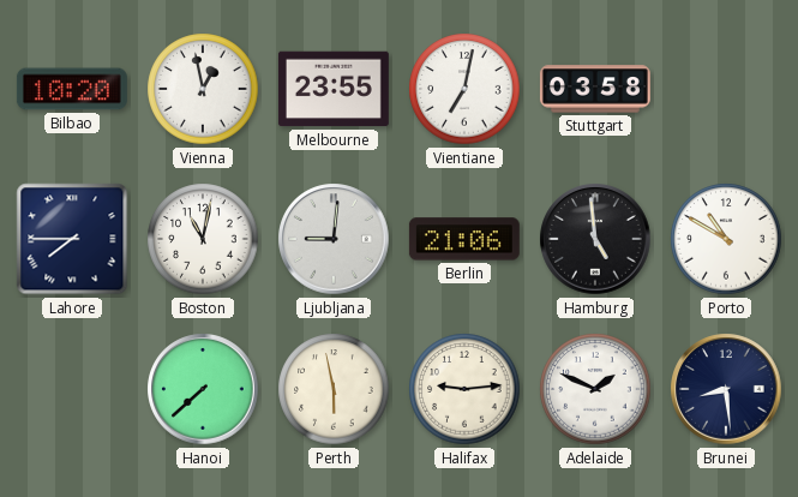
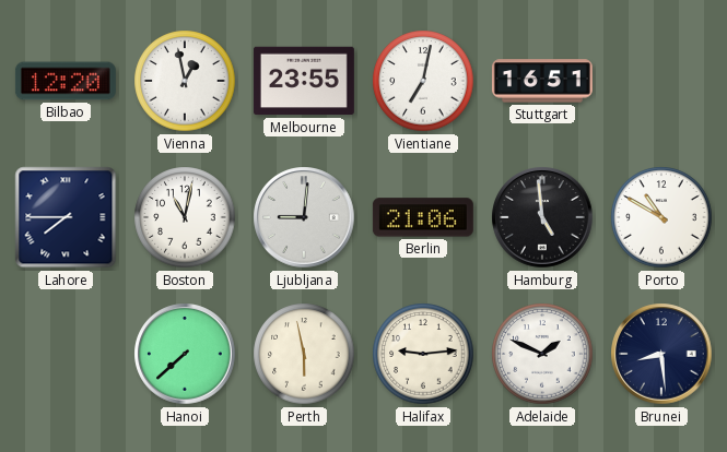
Bilbao: 10:20 -> 12:20 (66, 81)
Stuttgart: 03:58 -> 16:51 (542, 81)
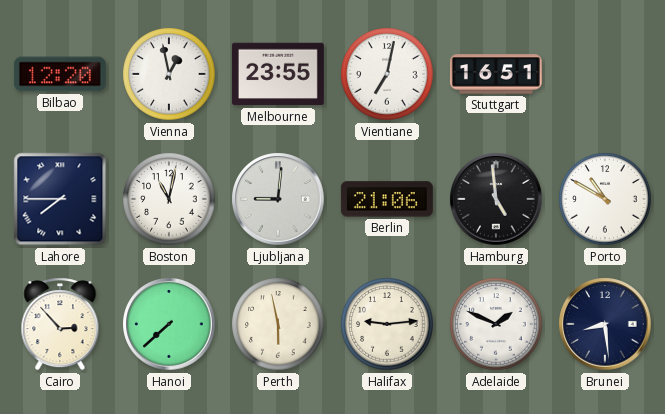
Cairo: none -> 2:53 (60, 324)
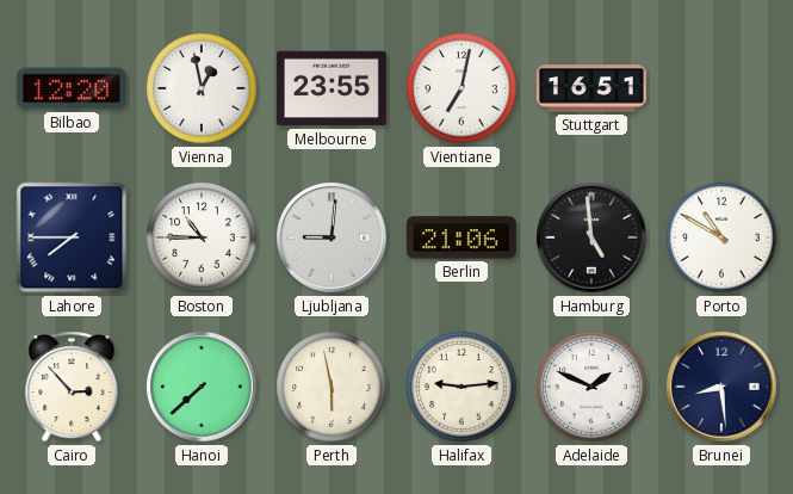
Boston: 11:02 -> 10:45 (202, 237)
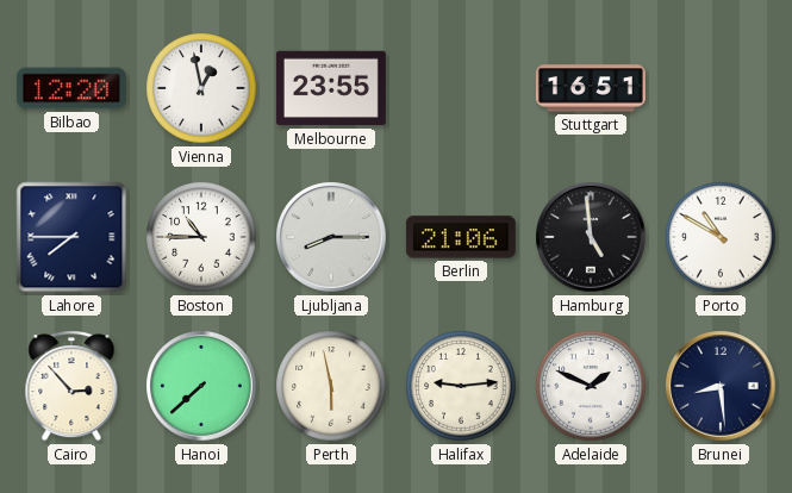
Vientiane: 7:02 -> none (461, 88)
Ljubljana: 9:01 -> 8:15 (331, 237)
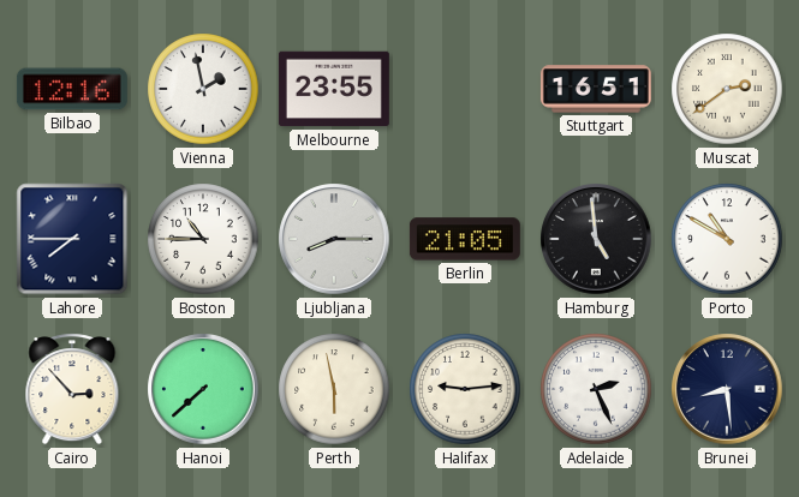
Bilbao: 12:20 -> 12:16 (72, 89)
Vienna: 12:58 -> 1:58 (203, 89)
Muscat: none -> 2:39 (727, 89)
Berlin: 21:06 -> 21:05 (465, 239)
Adelaide: 1:49 -> 2:26 (596, 389)
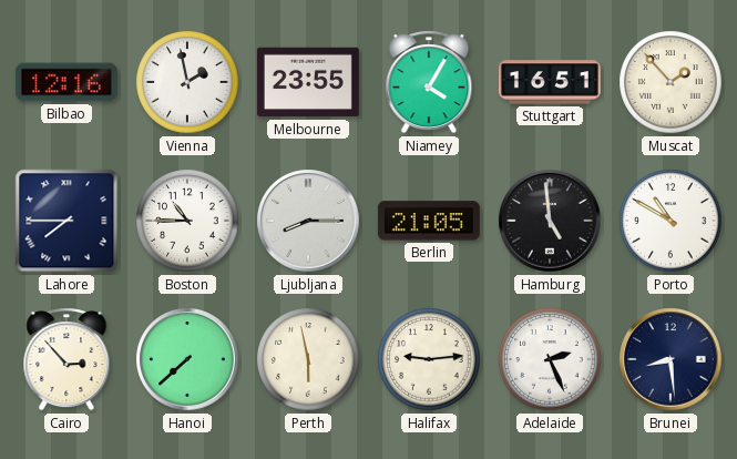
Niamey: none -> 4:05 (429, 82)
Muscat: 2:39 -> 1:53 (671, 82)
